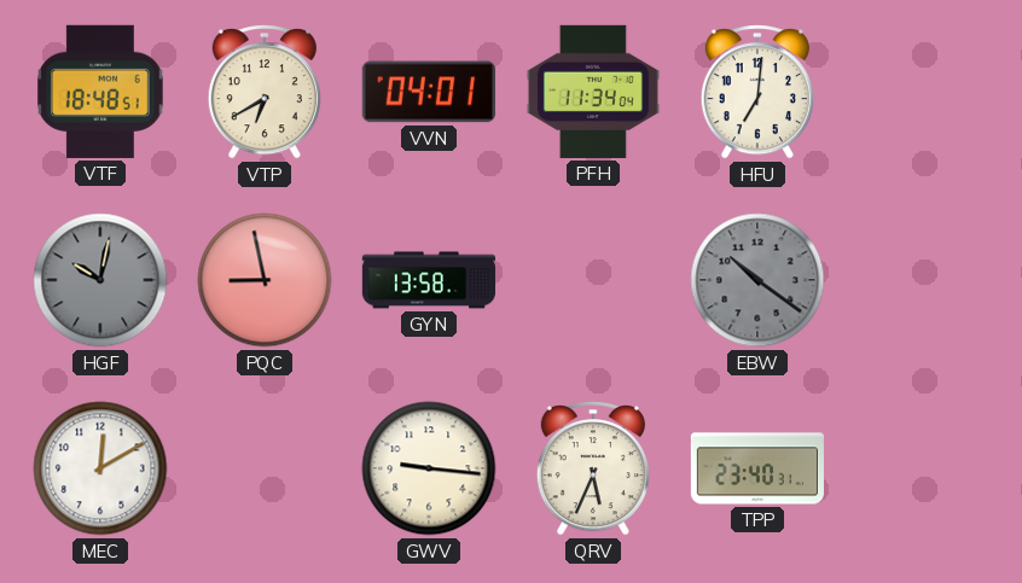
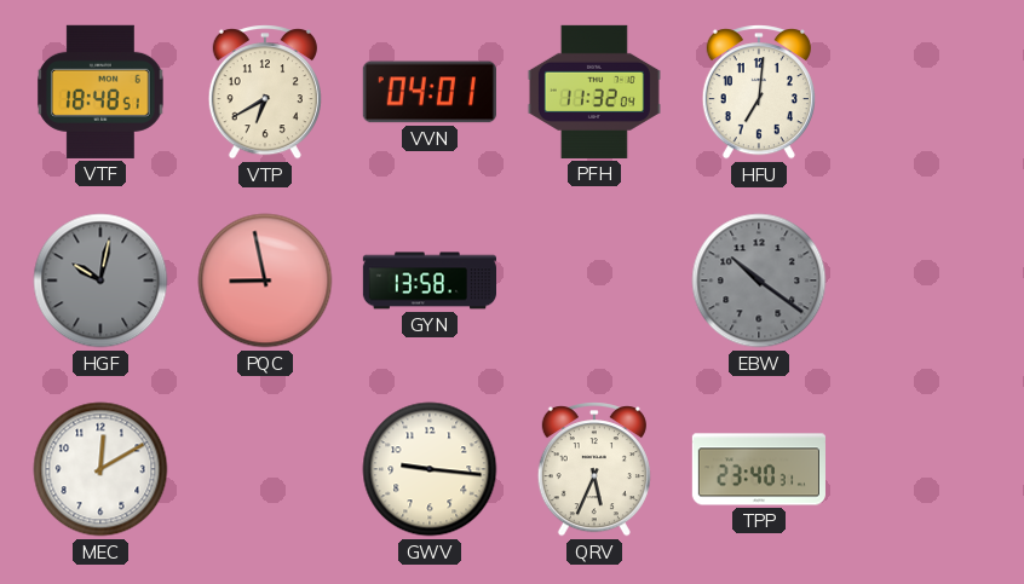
PFH: 11:34 -> 11:32 (594, 92)
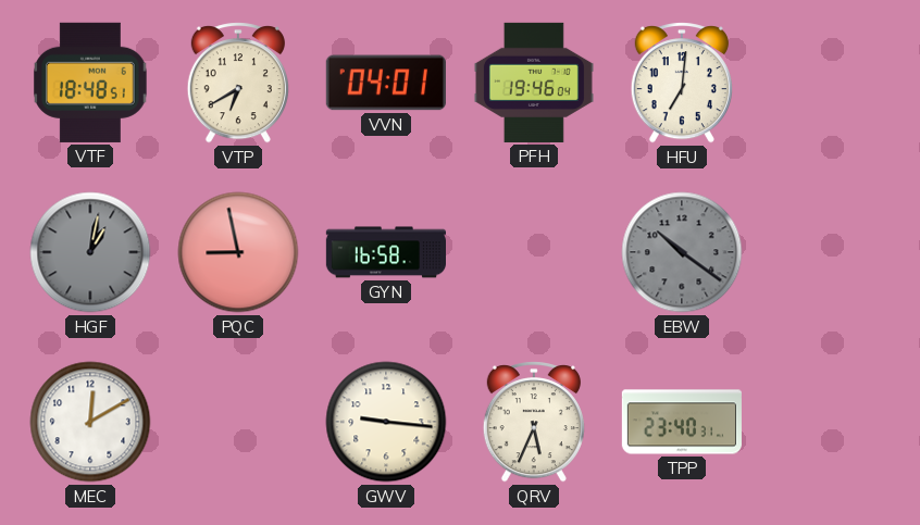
PFH: 11:32 -> 19:46 (534, 83)
HGF: 10:02 -> 1:02 (90, 252)
GYN: 13:58 -> 16:58 (385, 252)
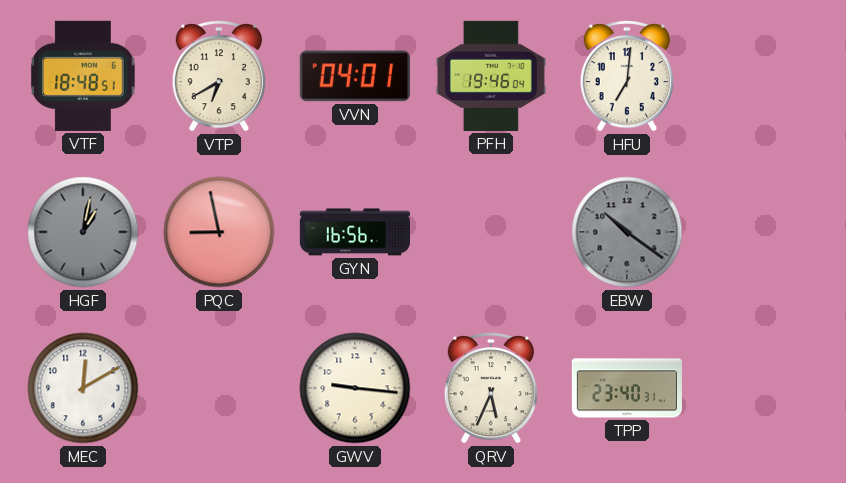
GYN: 16:58 -> 16:56 (354, 232)
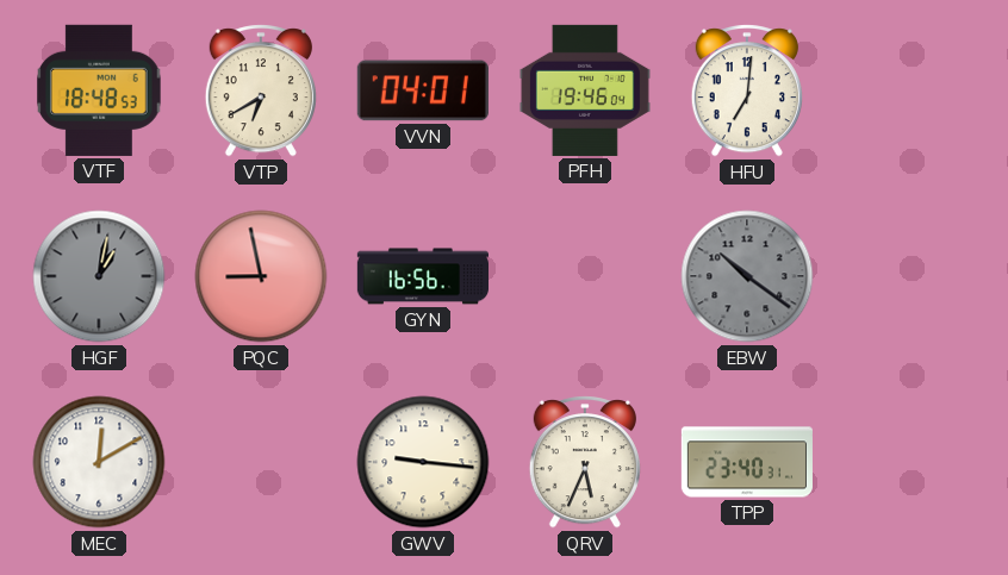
VTF: 18:48:51 -> 18:48:53 (100, 90)
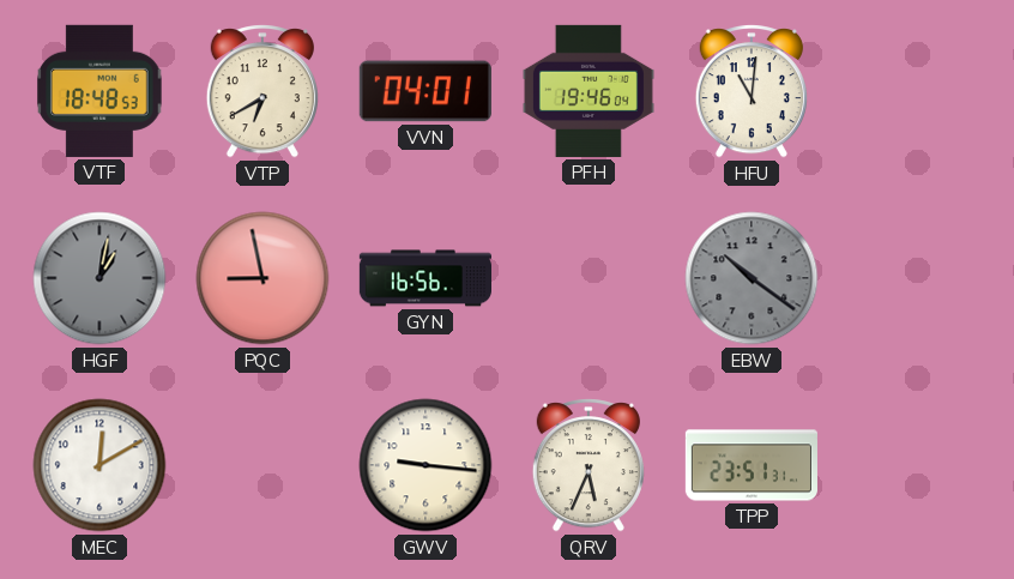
HFU: 7:01 -> 11:01 (752, 92)
TPP: 23:40 -> 23:51 (752, 465)
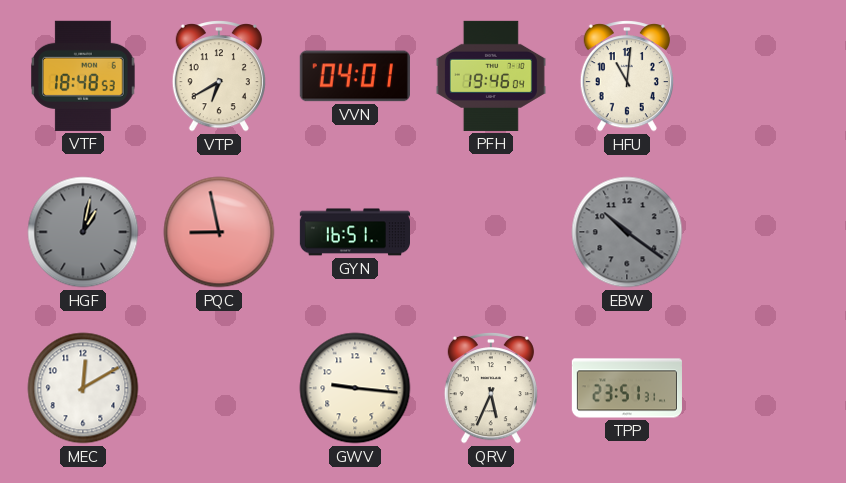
GYN: 16:56 -> 16:51 (354, 232)
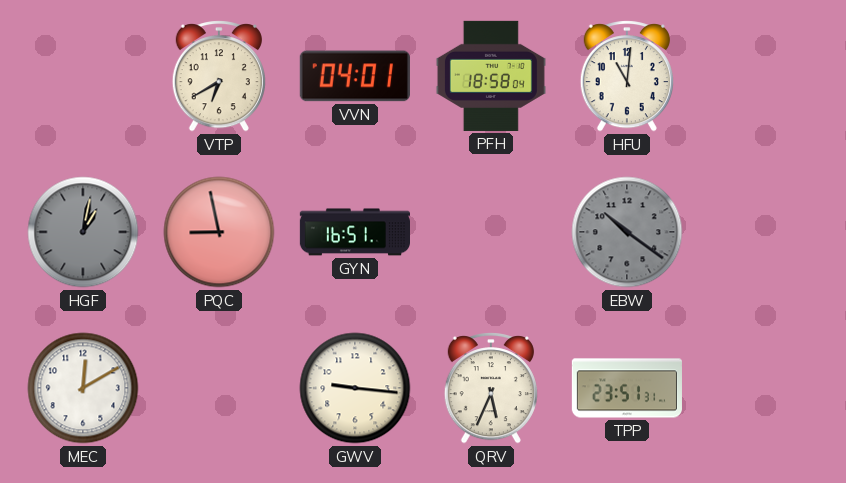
VTF: 18:48 -> none (84, 76)
PFH: 19:46 -> 18:58 (491, 76)
